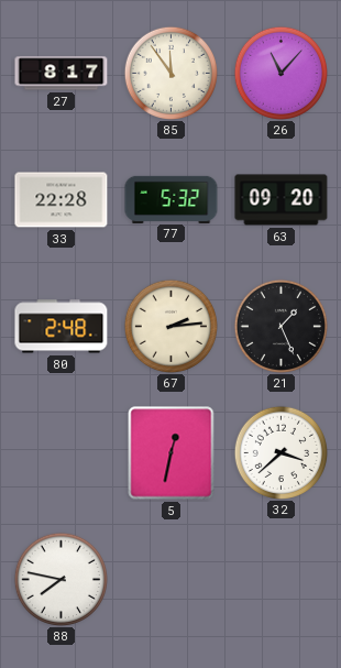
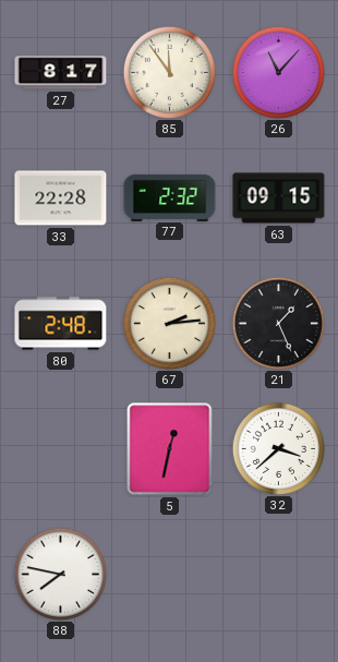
77: 5:32 -> 2:32 (170, 197)
63: 09:20 -> 09:15 (279, 198)
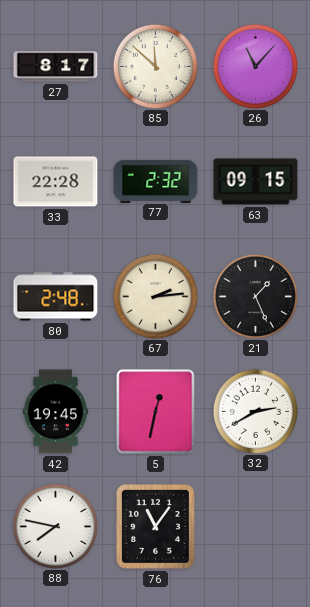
85: 11:54 -> 11:52 (155, 66)
42: none -> 19:45 (56, 412)
32: 3:38 -> 2:40 (255, 411)
76: none -> 11:06 (155, 526)
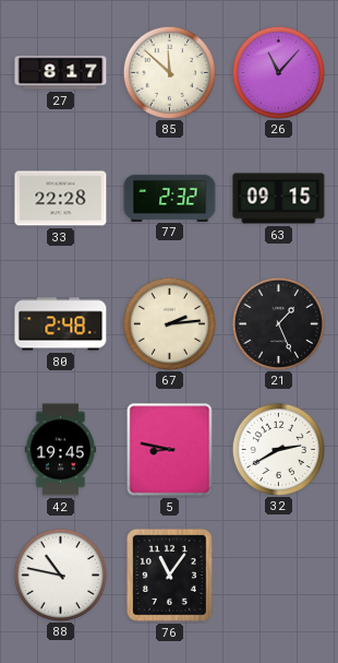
5: 12:32 -> 8:47 (170, 450)
88: 7:47 -> 10:47 (60, 575)
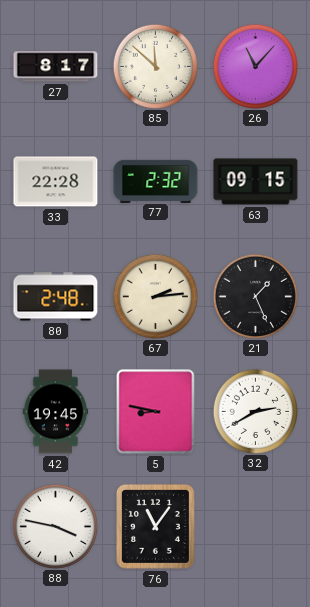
88: 10:47 -> 3:47 (55, 526)
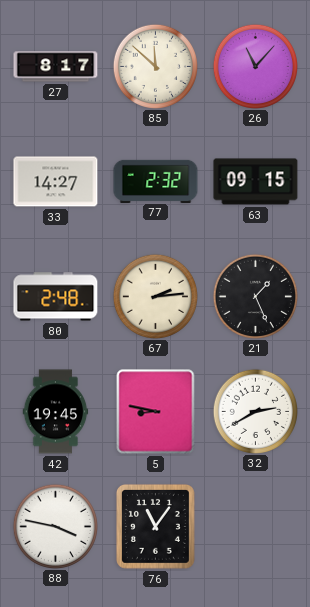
33: 22:28 -> 14:27 (56, 182)
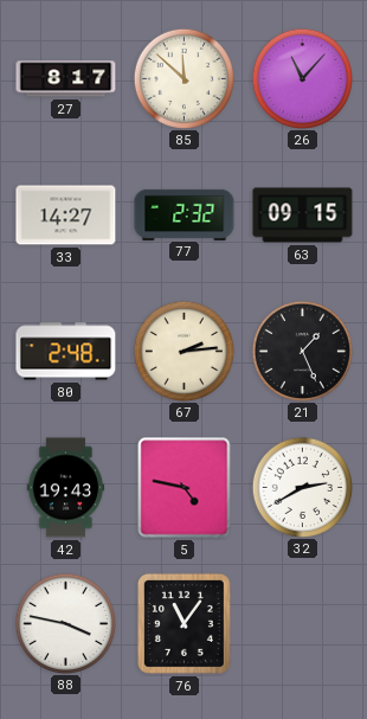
42: 19:45 -> 19:43 (66, 488)
5: 8:47 -> 4:47 (185, 488)
